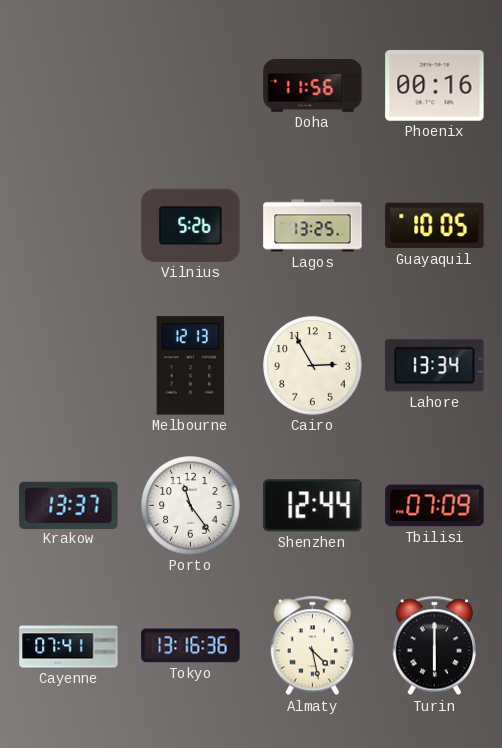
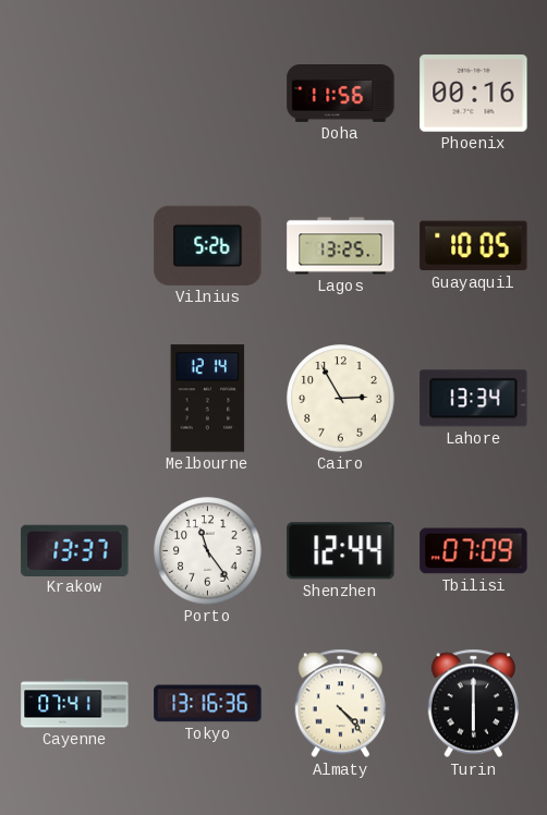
Melbourne: 12:13 -> 12:14 (208, 399)
Almaty: 4:28 -> 4:23 (341, 704)
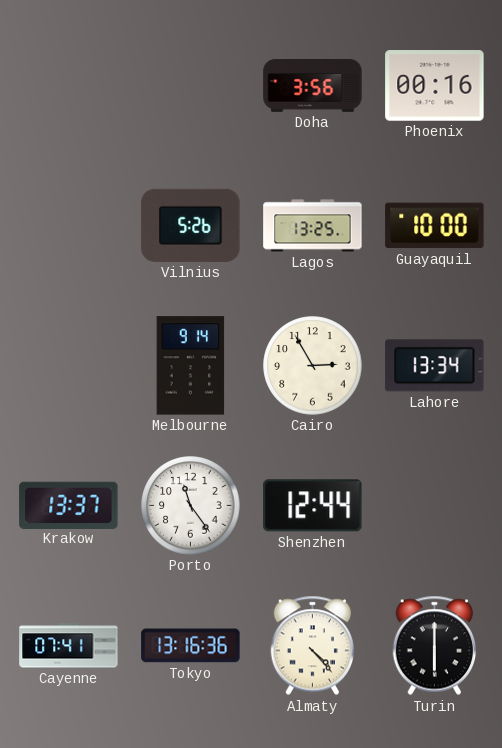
Doha: 11:56 -> 3:56 (313, 86)
Guayaquil: 10:05 -> 10:00 (435, 226)
Melbourne: 12:14 -> 9:14 (191, 366)
Tbilisi: 07:09 -> none (474, 551)
